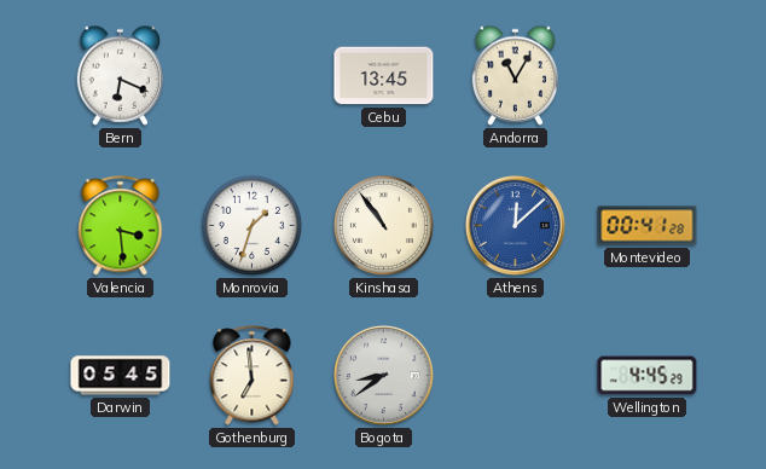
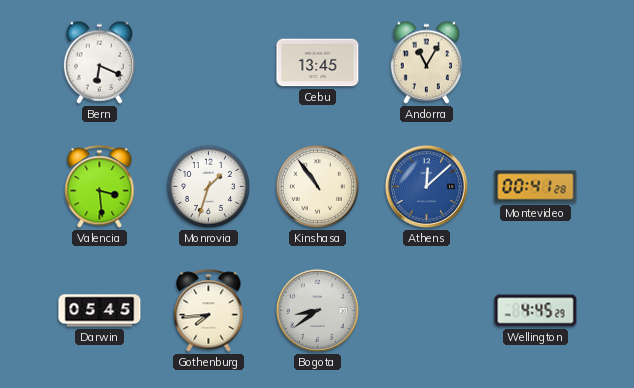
Gothenburg: 6:59 -> 7:44 (209, 311)
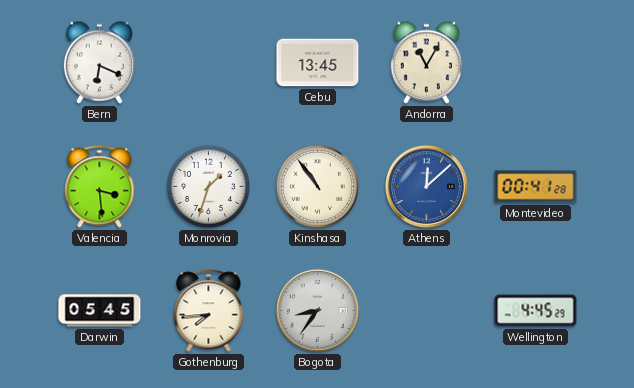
Bogota: 8:39 -> 8:36 (317, 310)
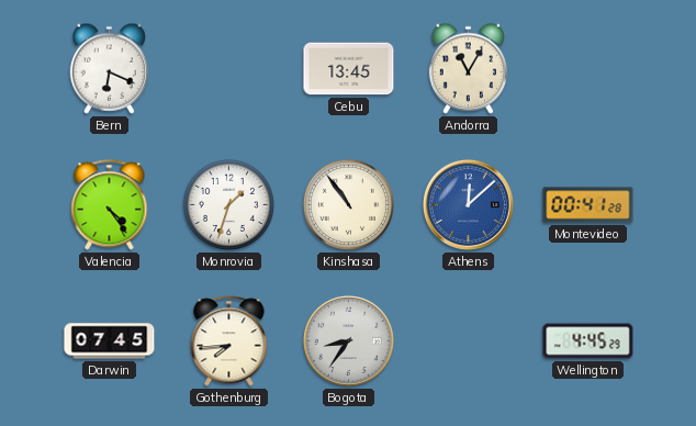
Valencia: 3:29 -> 4:24 (110, 205)
Darwin: 05:45 -> 07:45 (110, 341)
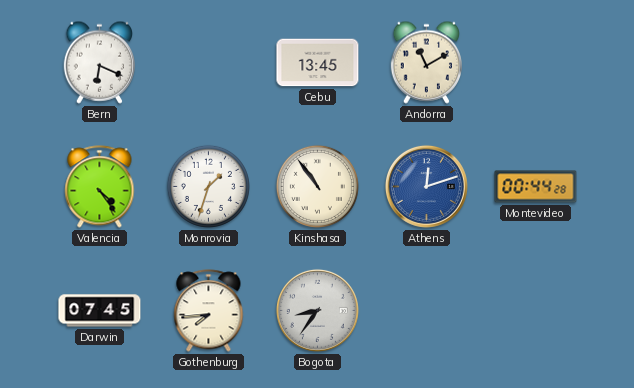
Andorra: 11:05 -> 11:10 (426, 62)
Athens: 12:08 -> 12:12 (426, 186)
Montevideo: 00:41 -> 00:44 (536, 187)
Wellington: 4:45 -> none (588, 341)
